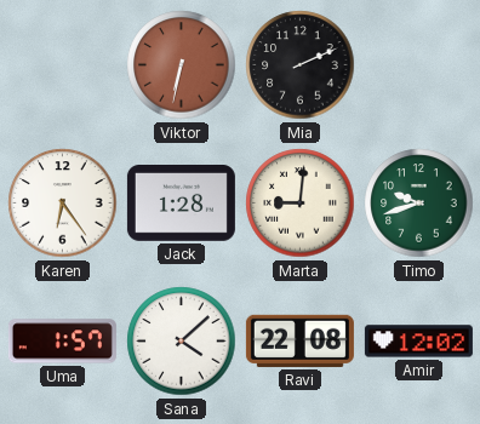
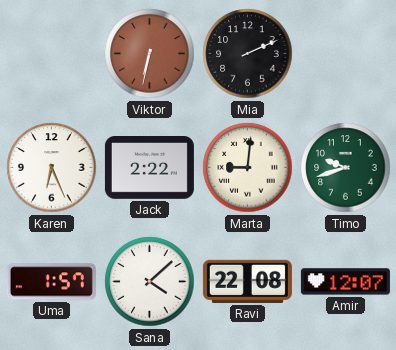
Karen: 6:24 -> 6:26 (52, 168)
Jack: 1:28 -> 2:22 (149, 168)
Amir: 12:02 -> 12:07 (345, 282)
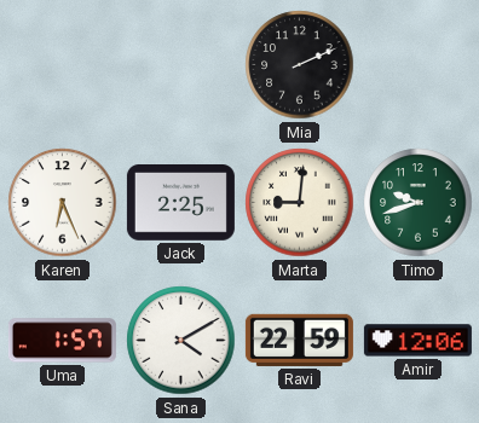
Viktor: 6:32 -> none (150, 54)
Jack: 2:22 -> 2:25 (180, 203)
Sana: 4:08 -> 4:10 (181, 341)
Ravi: 22:08 -> 22:59 (299, 340)
Amir: 12:07 -> 12:06 (417, 341)
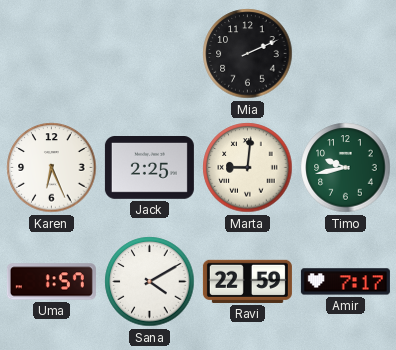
Timo: 9:42 -> 9:43 (346, 168)
Amir: 12:06 -> 7:17 (345, 282)
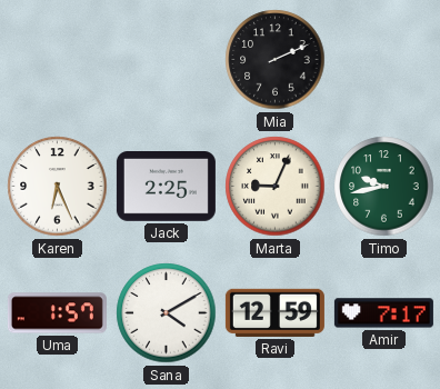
Marta: 9:01 -> 9:04 (276, 187)
Ravi: 22:59 -> 12:59 (274, 312)
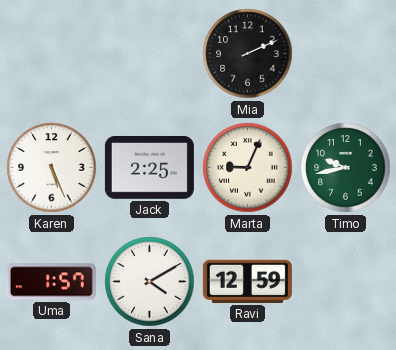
Karen: 6:26 -> 5:26 (52, 168)
Amir: 7:17 -> none (383, 313)
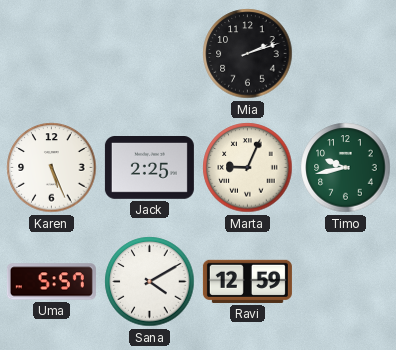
Mia: 2:11 -> 2:12 (248, 54)
Uma: 1:57 -> 5:57 (51, 282)
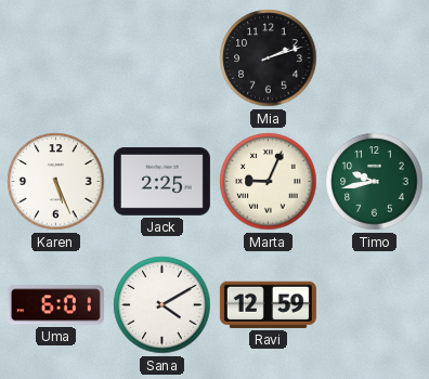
Uma: 5:57 -> 6:01 (55, 305)
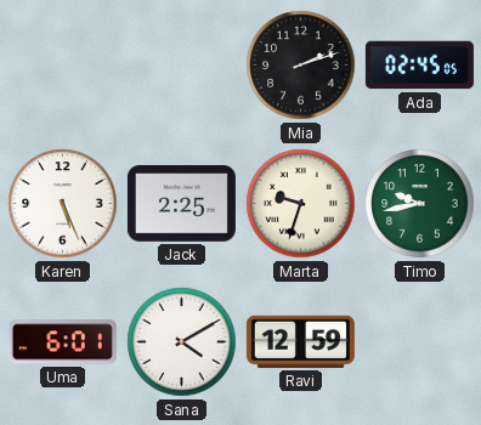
Ada: none -> 02:45 (419, 66)
Marta: 9:04 -> 9:33 (301, 204)
